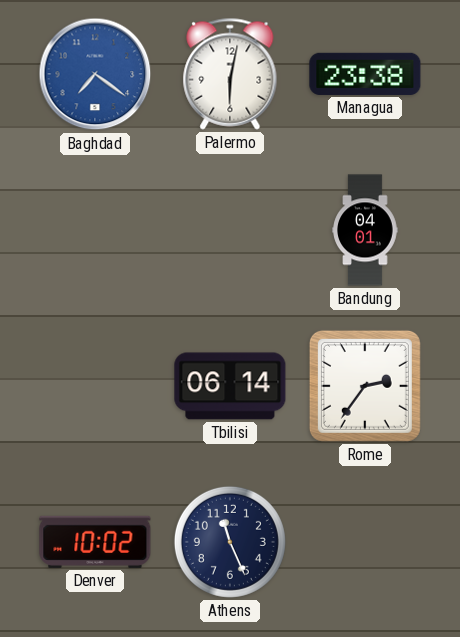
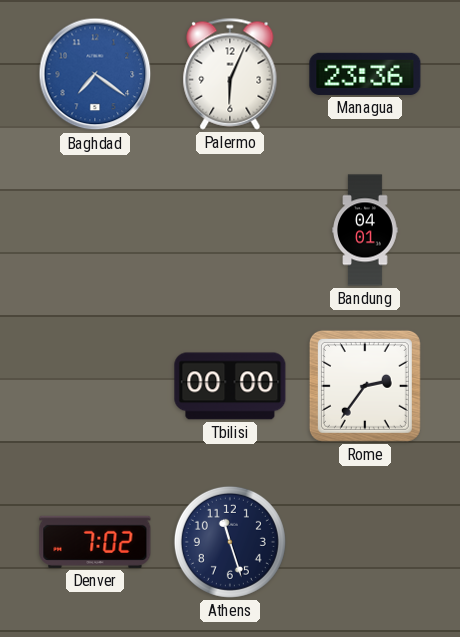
Palermo: 6:02 -> 6:04 (230, 74)
Managua: 23:38 -> 23:36 (365, 74)
Tbilisi: 06:14 -> 00:00 (230, 386)
Denver: 10:02 -> 7:02 (95, 542)
Athens: 11:26 -> 11:27 (230, 542)
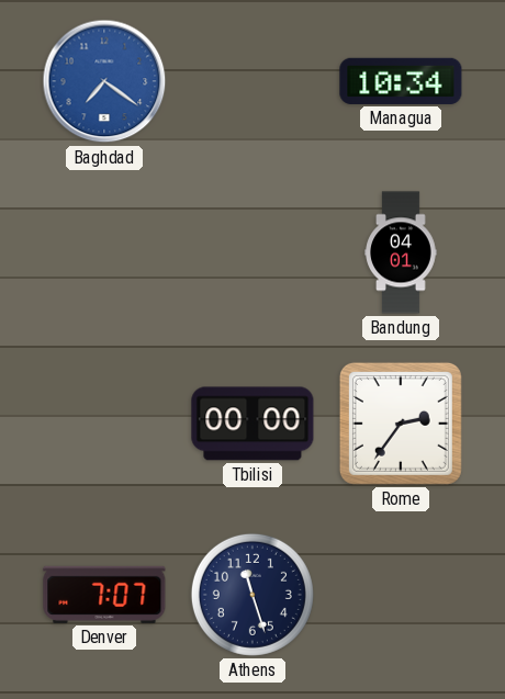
Palermo: 6:04 -> none (230, 74)
Managua: 23:36 -> 10:34 (401, 81)
Denver: 7:02 -> 7:07 (104, 595)
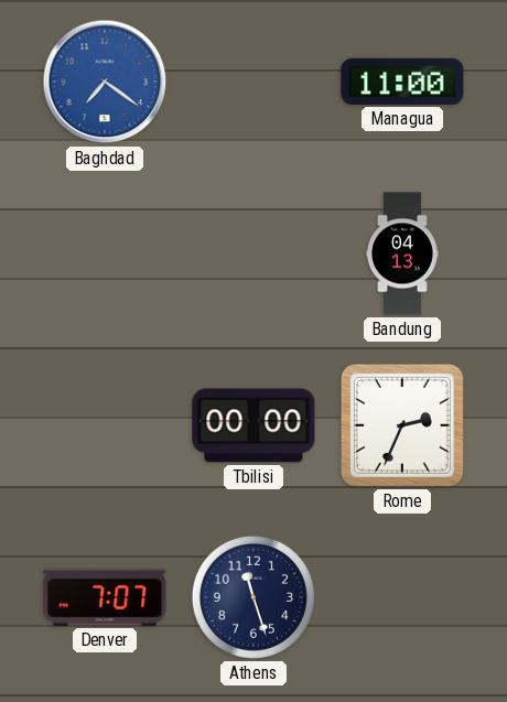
Managua: 10:34 -> 11:00 (402, 82)
Bandung: 04:01 -> 04:13 (402, 253)
Rome: 2:36 -> 2:34 (402, 425)
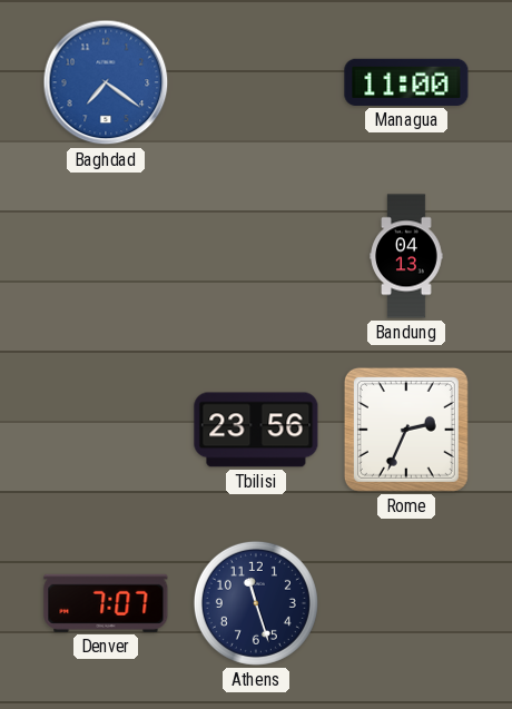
Tbilisi: 00:00 -> 23:56 (256, 430)
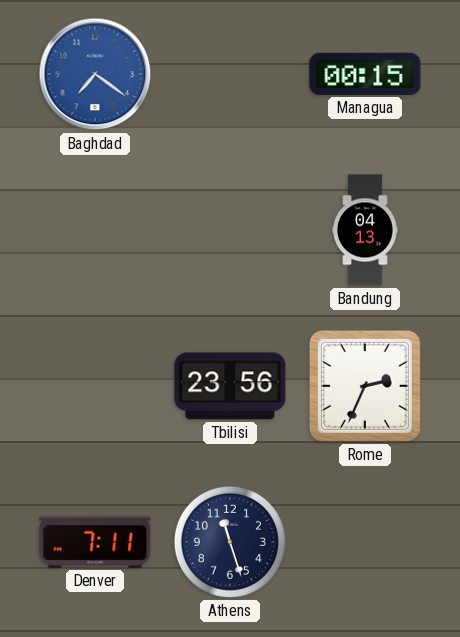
Managua: 11:00 -> 00:15 (365, 74)
Denver: 7:07 -> 7:11 (95, 542)
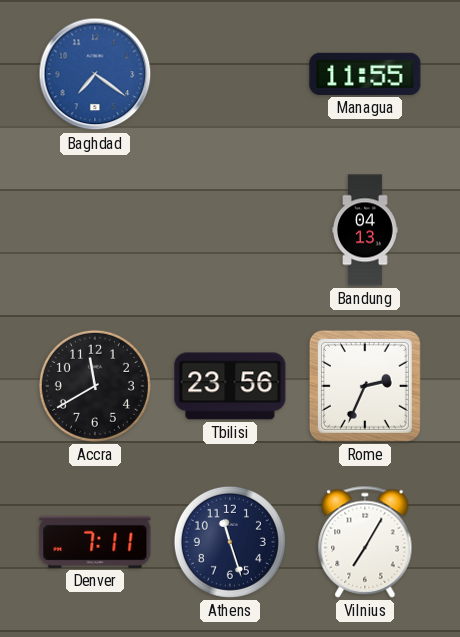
Managua: 00:15 -> 11:55 (365, 74)
Accra: none -> 11:40 (95, 386)
Vilnius: none -> 7:05 (365, 542)
